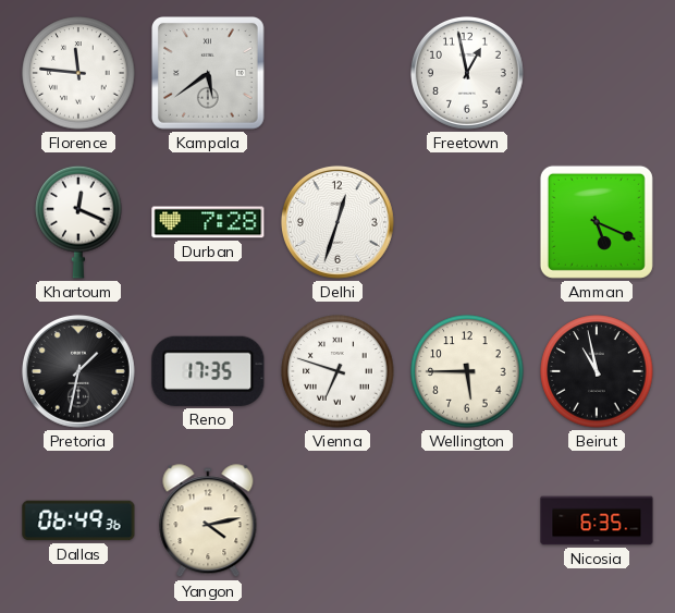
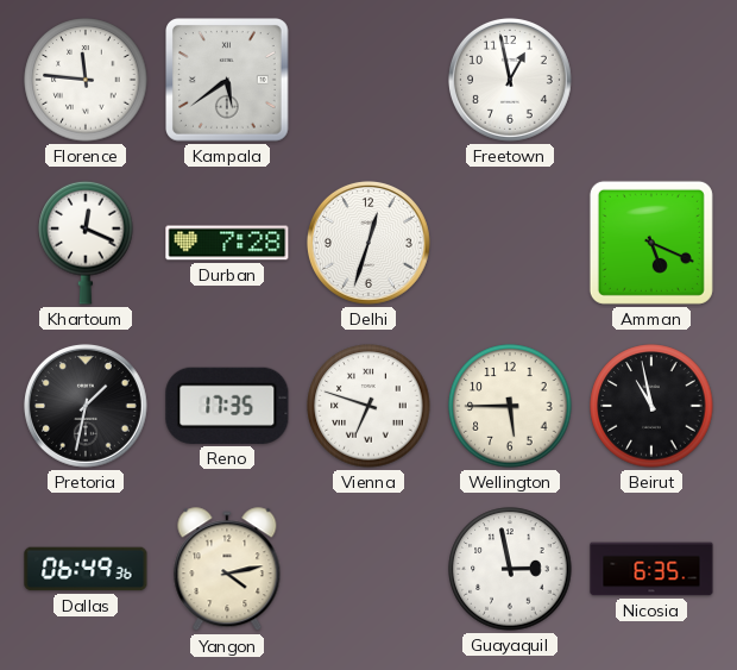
Guayaquil: none -> 2:58 (510, 569)
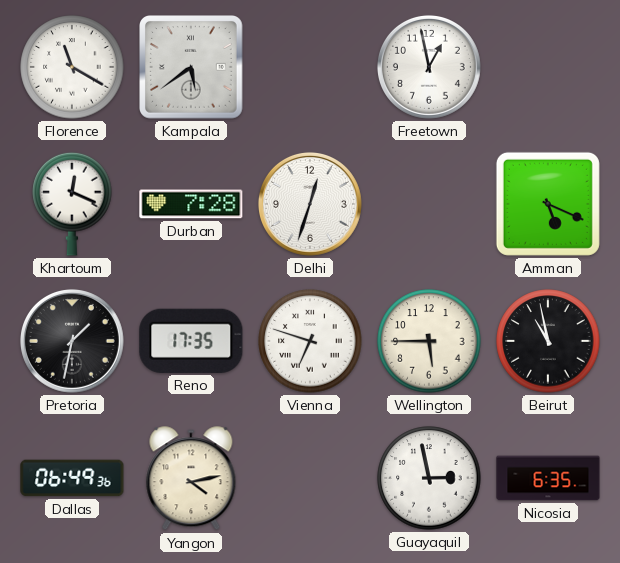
Florence: 11:46 -> 11:20 (72, 67)
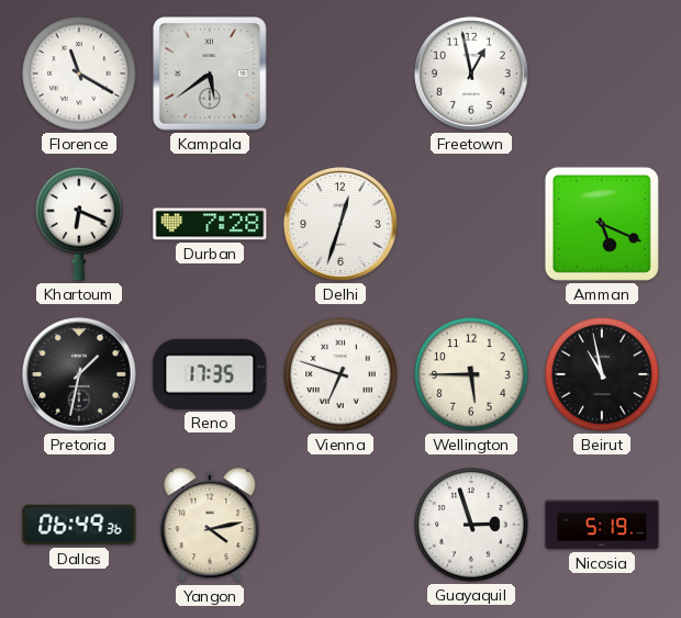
Khartoum: 12:19 -> 6:19 (79, 224)
Guayaquil: 2:58 -> 2:57 (471, 525)
Nicosia: 6:35 -> 5:19 (602, 525)
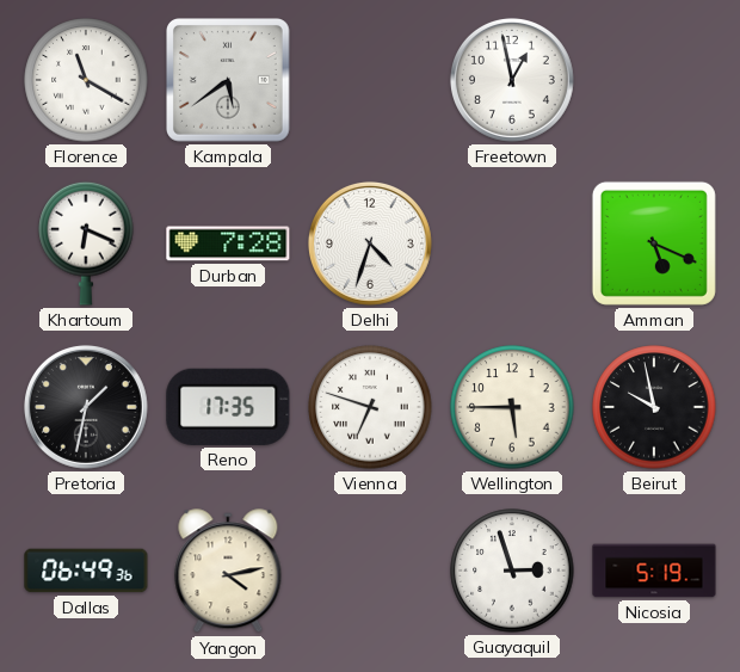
Delhi: 12:33 -> 4:33 (370, 243)
Beirut: 10:58 -> 9:58 (654, 407)
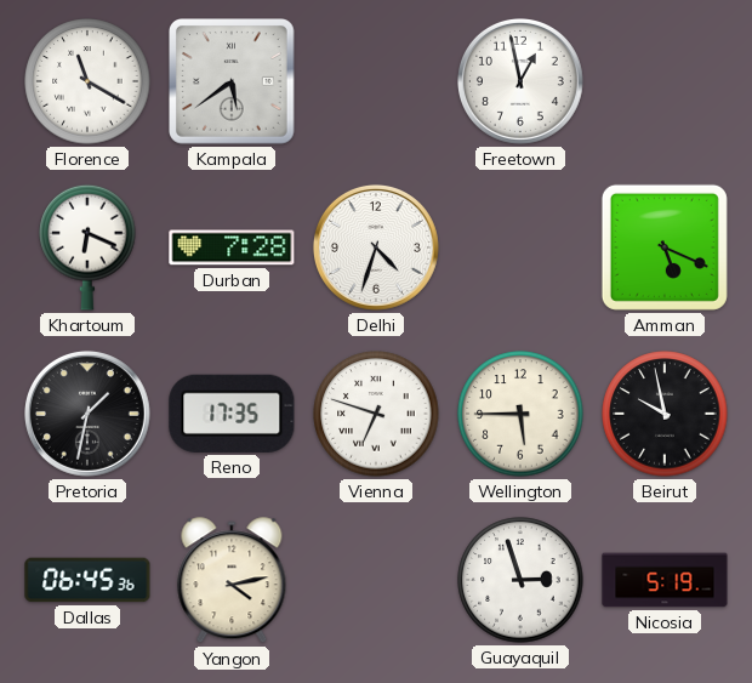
Dallas: 06:49 -> 06:45 (87, 580)
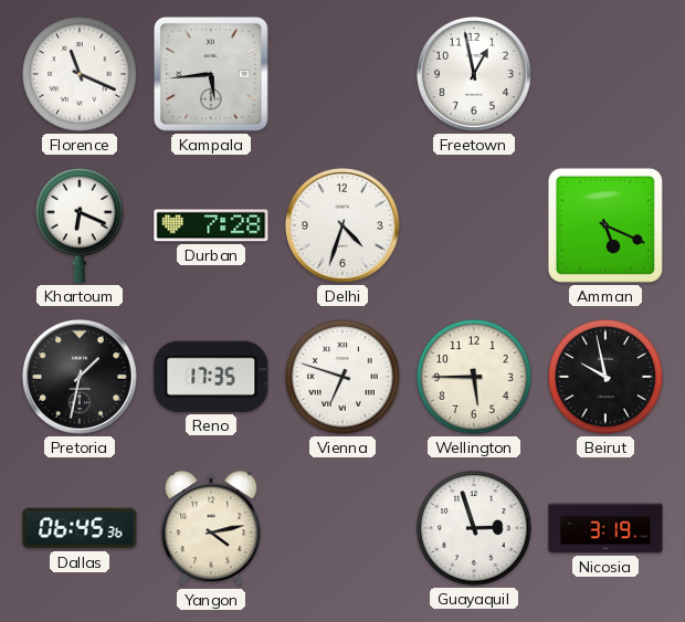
Florence: 11:20 -> 11:19 (80, 74)
Kampala: 5:39 -> 5:44 (212, 75)
Nicosia: 5:19 -> 3:19 (605, 528)
